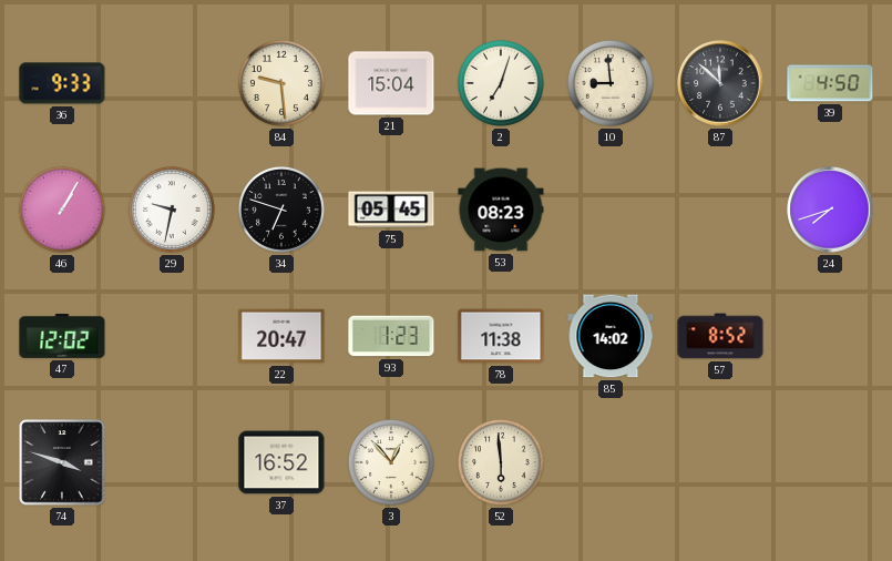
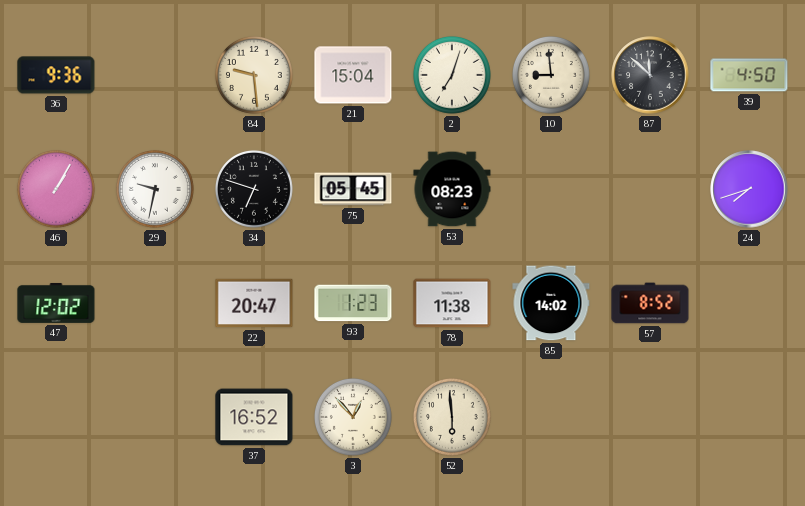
36: 9:33 -> 9:36 (56, 75)
74: 3:48 -> none (62, 462)
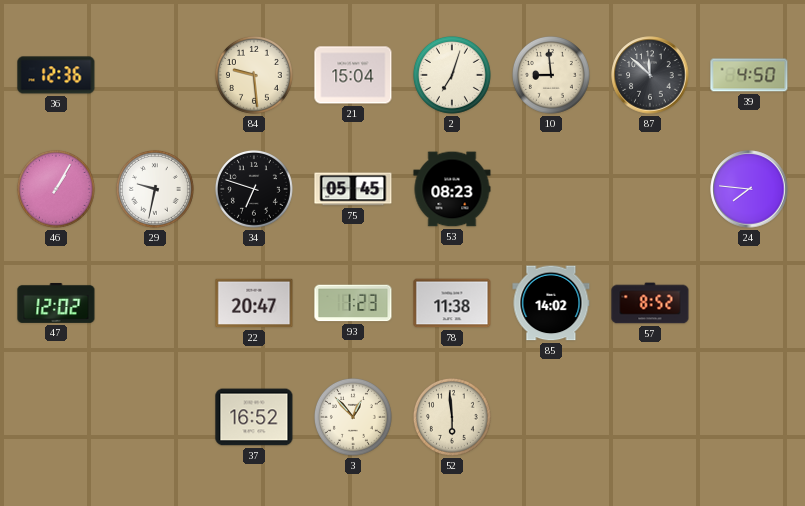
36: 9:36 -> 12:36 (56, 75)
24: 7:42 -> 7:46 (749, 189)
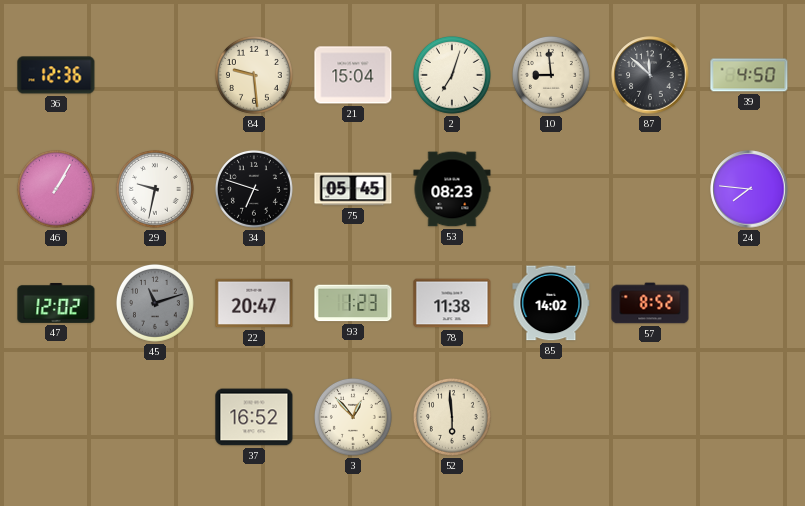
45: none -> 11:12 (155, 303)
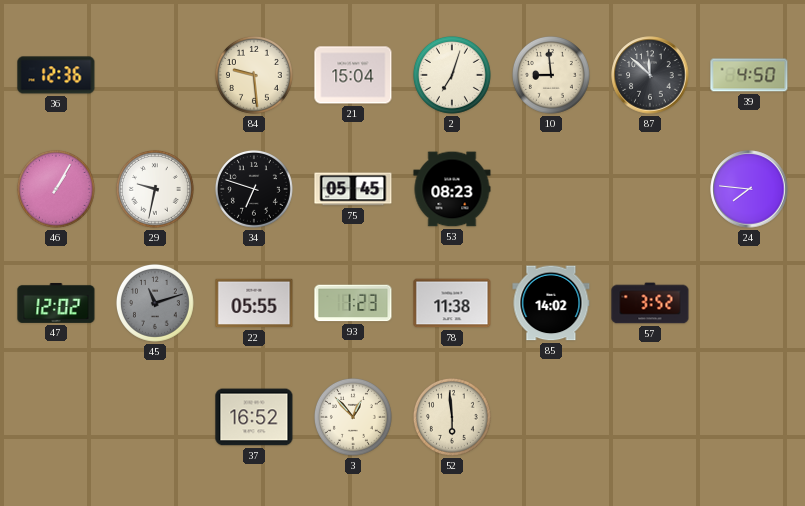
22: 20:47 -> 05:55 (254, 303)
57: 8:52 -> 3:52 (650, 303)
